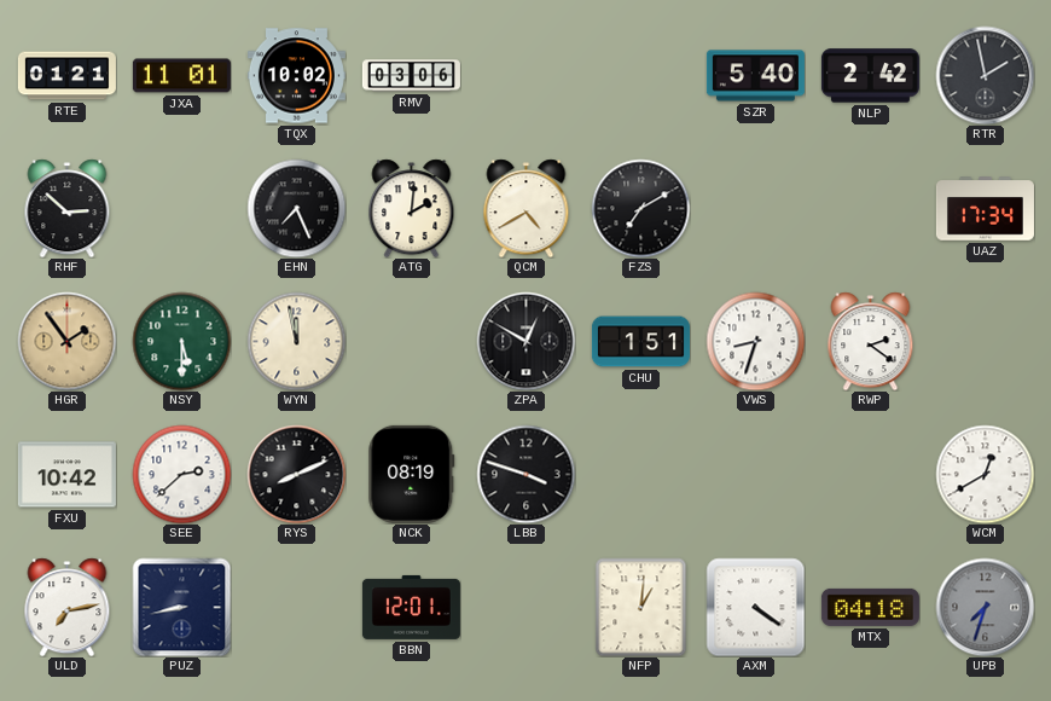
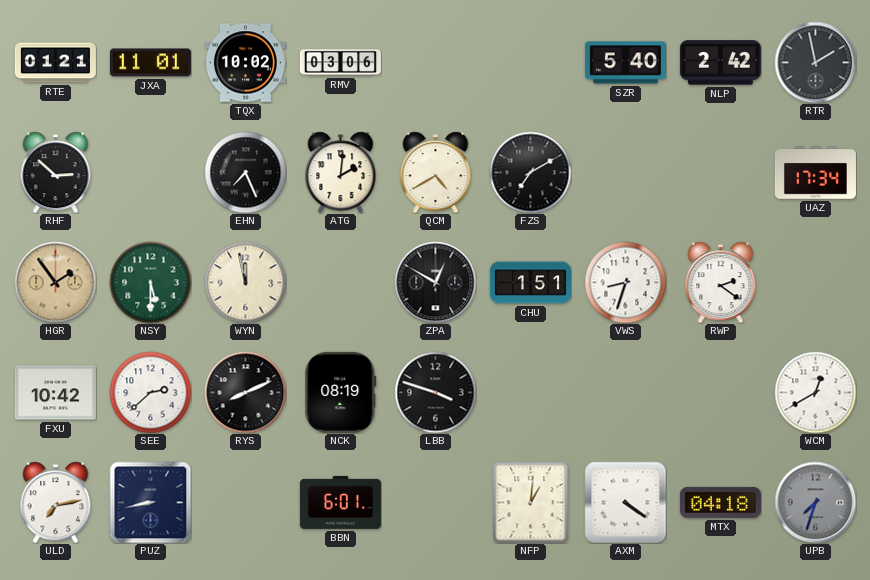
BBN: 12:01 -> 6:01 (340, 502)
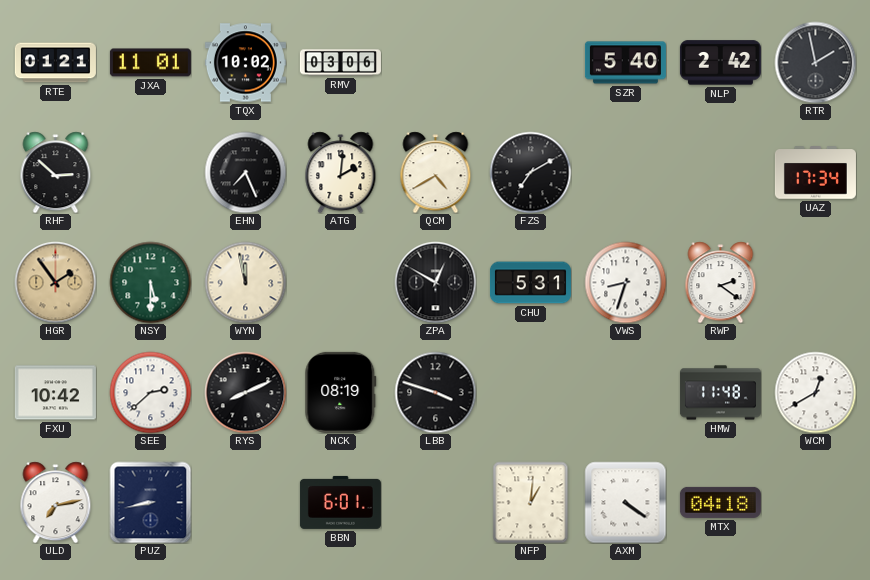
CHU: 1:51 -> 5:31 (530, 283)
HMW: none -> 11:48 (720, 393)
UPB: 7:33 -> none (815, 502)
